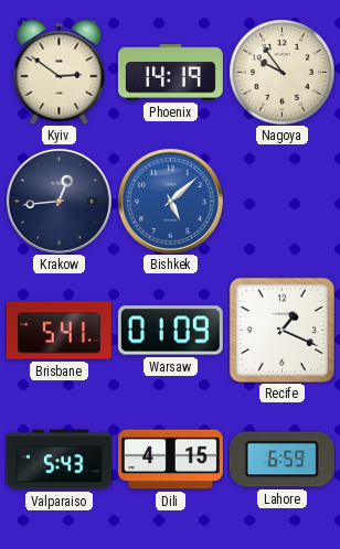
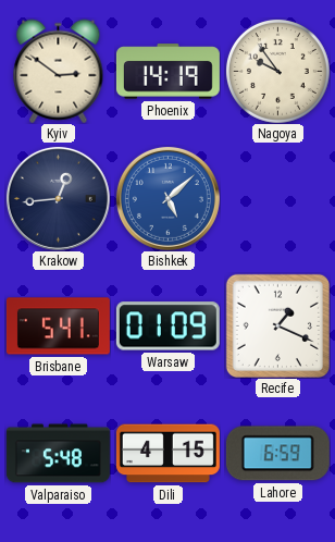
Valparaiso: 5:43 -> 5:48 (58, 454)
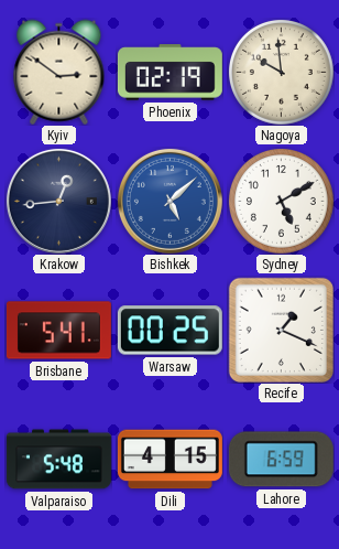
Phoenix: 14:19 -> 02:19 (169, 73)
Nagoya: 9:54 -> 9:59 (282, 73)
Sydney: none -> 5:10 (282, 202)
Warsaw: 01:09 -> 00:25 (169, 331)
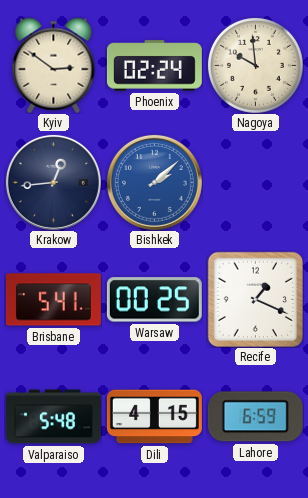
Phoenix: 02:19 -> 02:24 (154, 66)
Bishkek: 5:08 -> 2:08 (154, 182)
Sydney: 5:10 -> none (282, 202)
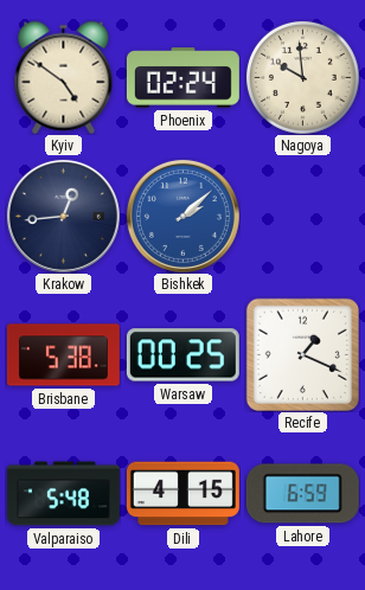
Kyiv: 2:51 -> 4:51 (64, 77)
Brisbane: 5:41 -> 5:38 (63, 355)
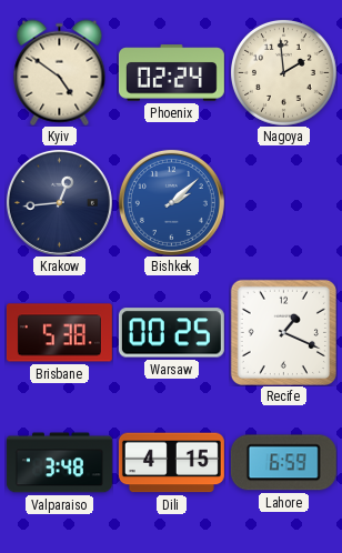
Nagoya: 9:59 -> 1:59 (284, 73)
Valparaiso: 5:48 -> 3:48 (59, 463)
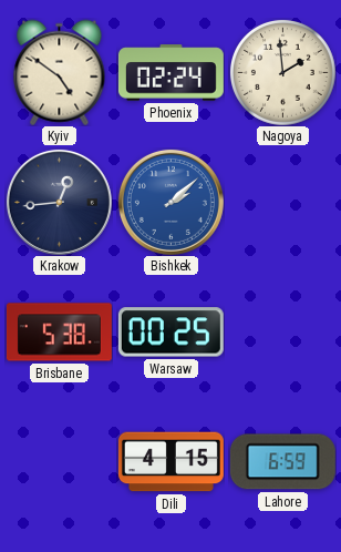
Recife: 1:19 -> none (283, 332)
Valparaiso: 3:48 -> none (59, 463)
